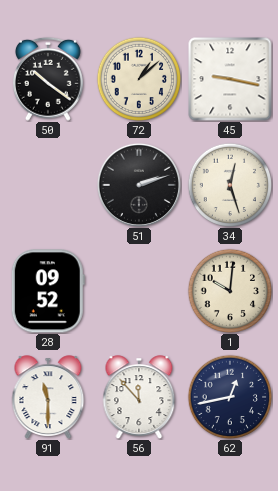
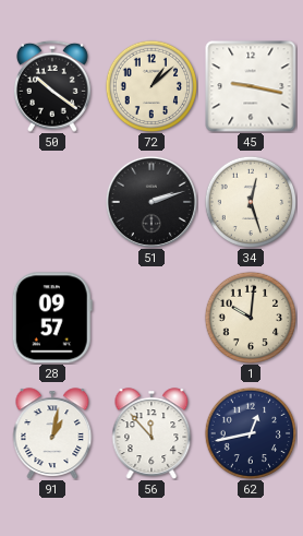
28: 09:52 -> 09:57 (52, 318)
91: 11:30 -> 1:02 (52, 433)
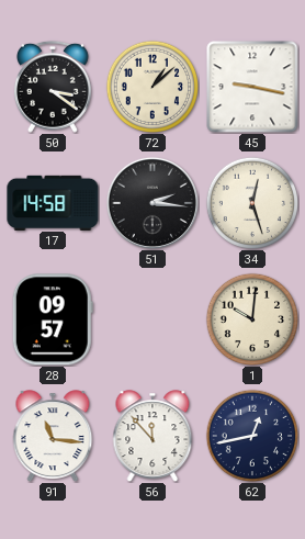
50: 10:21 -> 3:21 (53, 87)
17: none -> 14:58 (53, 202)
51: 2:12 -> 2:16 (152, 203)
91: 1:02 -> 11:16 (53, 436)
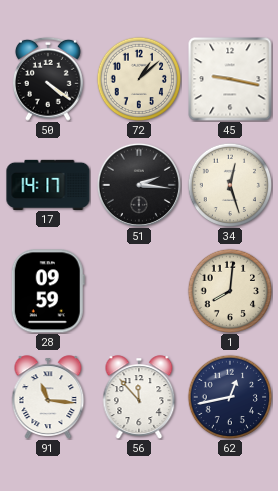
50: 3:21 -> 4:21 (48, 79)
17: 14:58 -> 14:17 (48, 184)
28: 09:57 -> 09:59 (48, 291)
1: 10:01 -> 8:01 (230, 291)
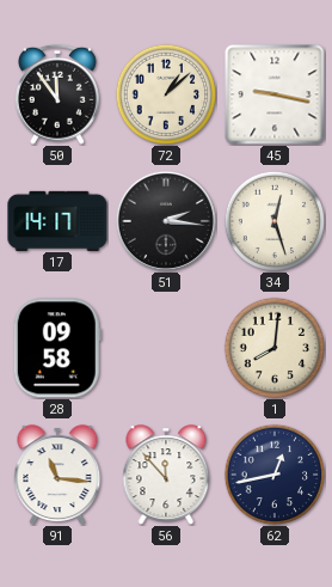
50: 4:21 -> 11:54 (57, 94)
28: 09:59 -> 09:58 (57, 348)
